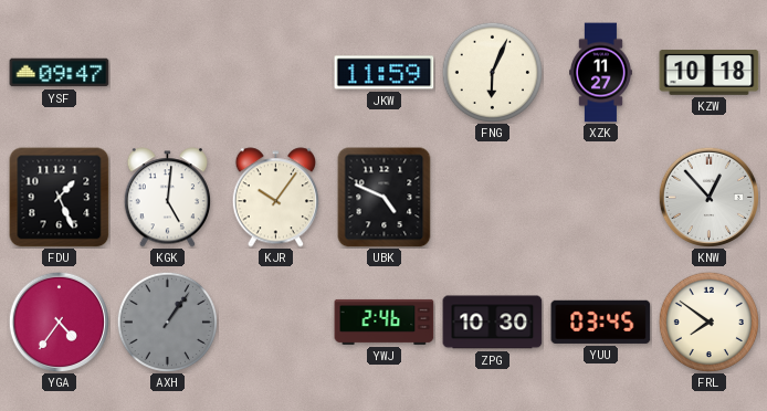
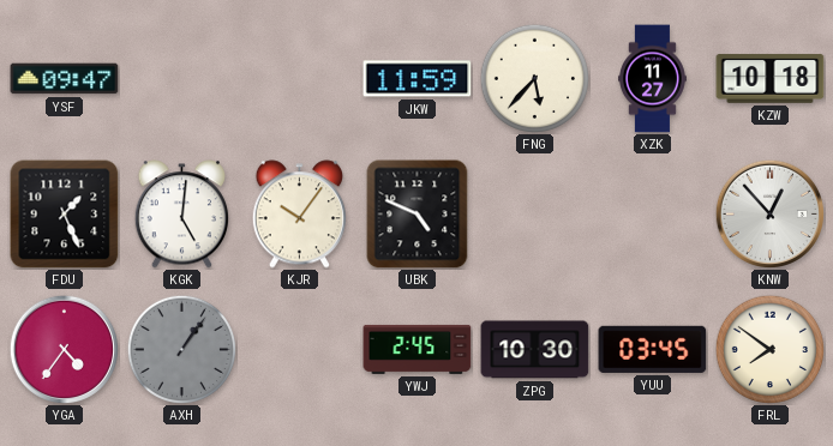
FNG: 6:04 -> 5:37 (534, 78)
YWJ: 2:46 -> 2:45 (418, 349)
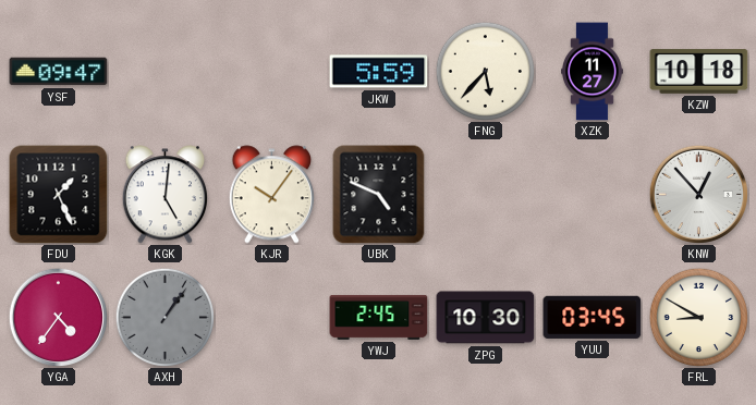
JKW: 11:59 -> 5:59 (379, 72)
FRL: 7:51 -> 8:50 (698, 317)
